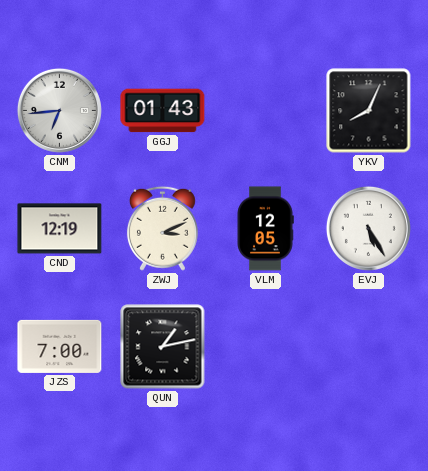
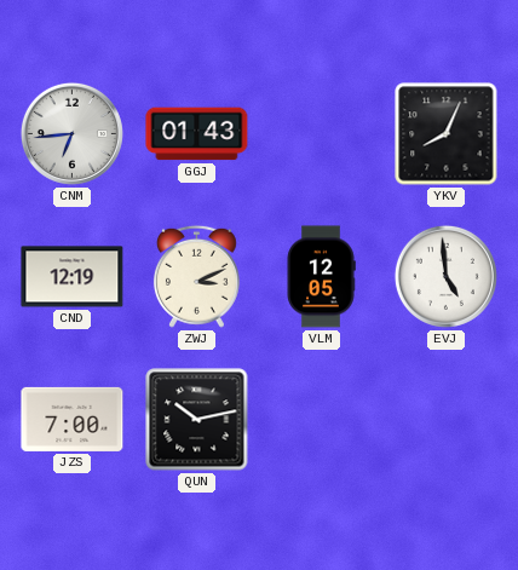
EVJ: 5:25 -> 4:59 (445, 276)
QUN: 1:13 -> 10:13 (197, 420)
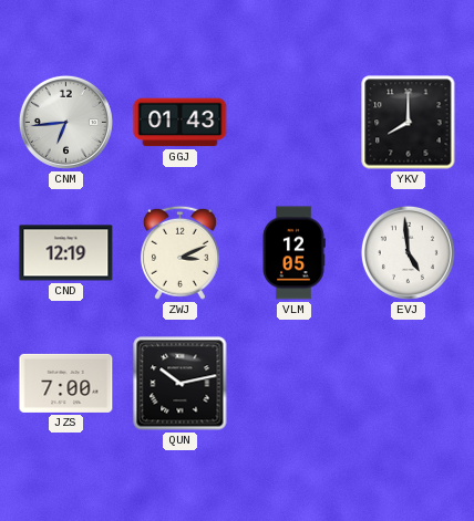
YKV: 8:04 -> 8:00 (409, 123)
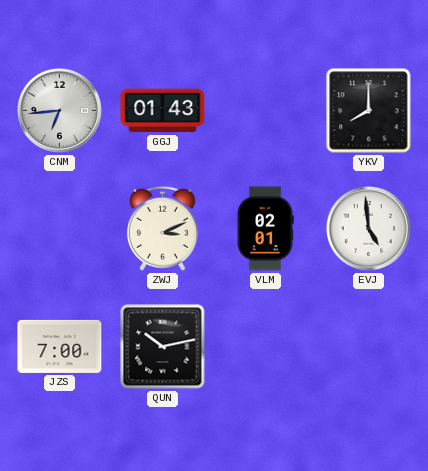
CND: 12:19 -> none (66, 253)
VLM: 12:05 -> 02:01 (265, 229)
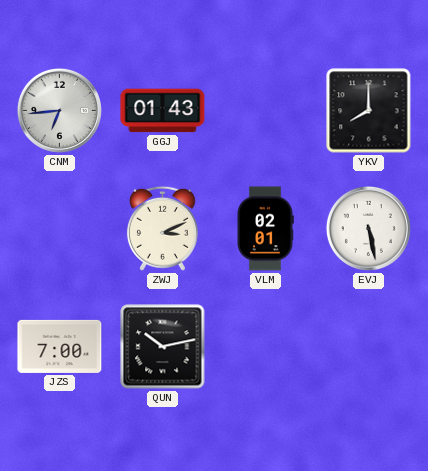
EVJ: 4:59 -> 5:28 (368, 228)
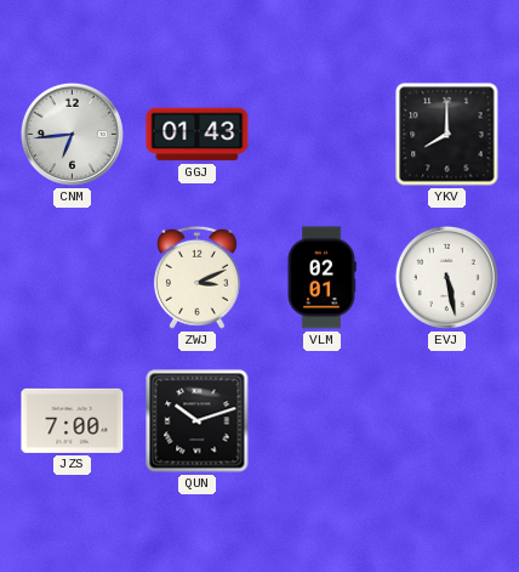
QUN: 10:13 -> 10:12 (198, 421)
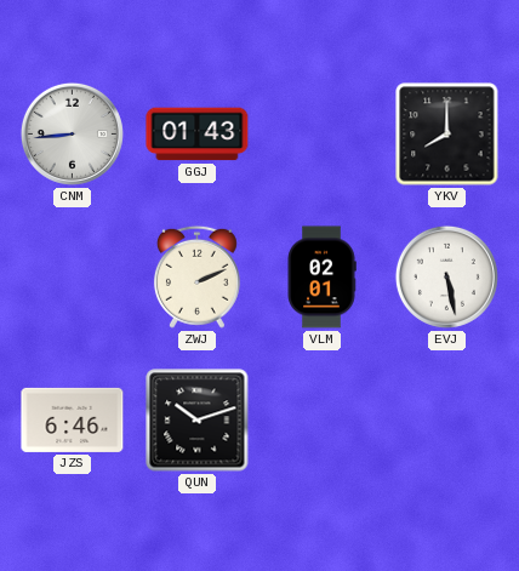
CNM: 6:44 -> 8:44 (72, 133)
ZWJ: 3:11 -> 2:11 (196, 276)
JZS: 7:00 -> 6:46 (73, 419)
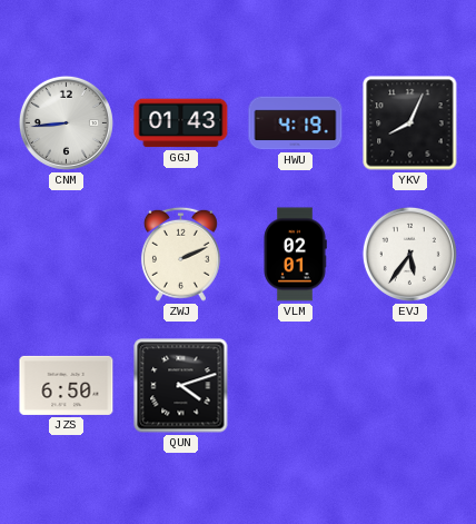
HWU: none -> 4:19 (296, 123)
YKV: 8:00 -> 8:04 (410, 123)
EVJ: 5:28 -> 5:36 (409, 254)
JZS: 6:46 -> 6:50 (67, 385)
QUN: 10:12 -> 4:12 (181, 386)
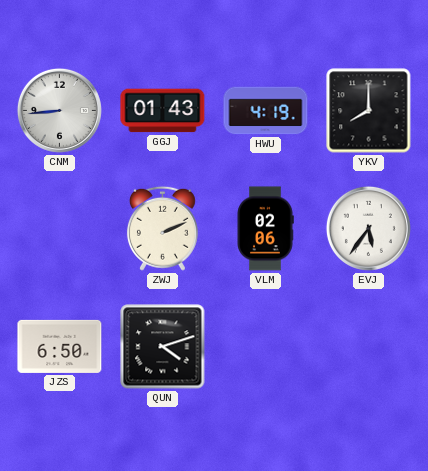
YKV: 8:04 -> 8:00 (369, 111)
VLM: 02:01 -> 02:06 (265, 229)
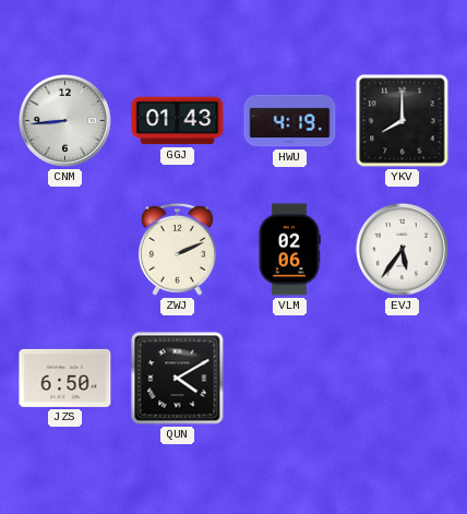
QUN: 4:12 -> 4:10 (178, 379)
